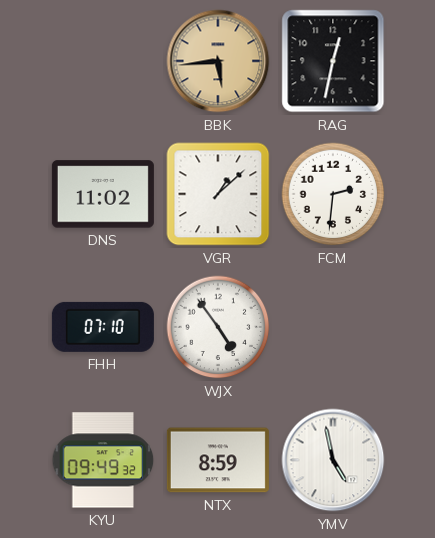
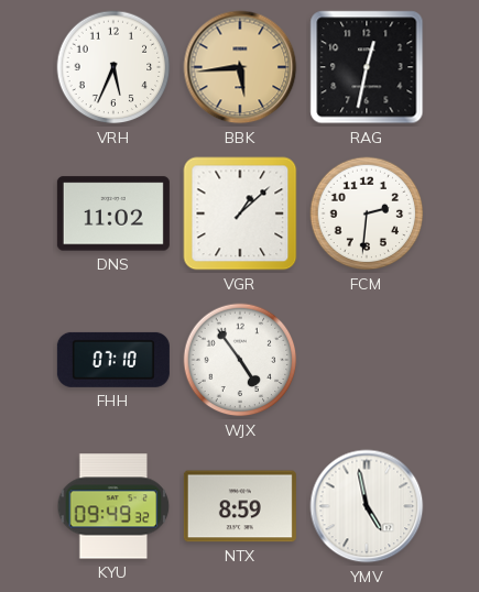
VRH: none -> 5:34 (113, 67)
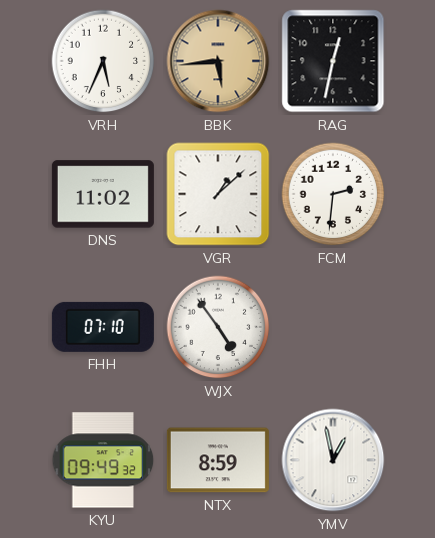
YMV: 4:58 -> 12:58 (333, 460)
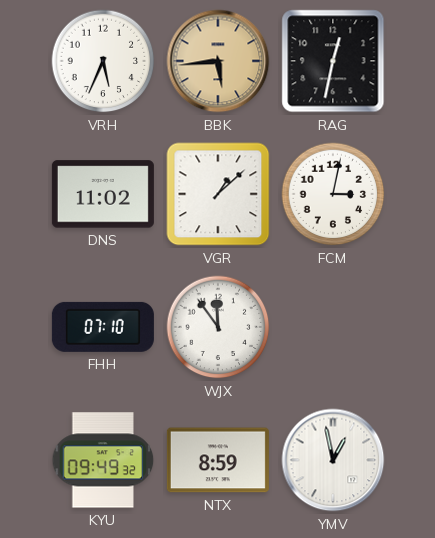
FCM: 2:31 -> 3:02 (333, 194)
WJX: 4:54 -> 11:54 (218, 327)
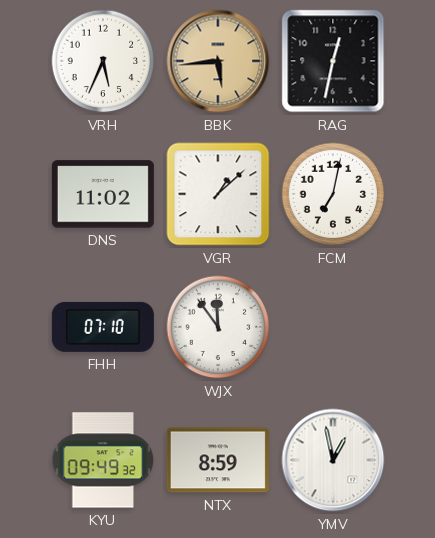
FCM: 3:02 -> 7:02 (333, 194)
